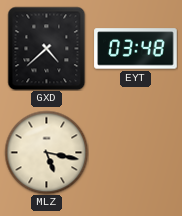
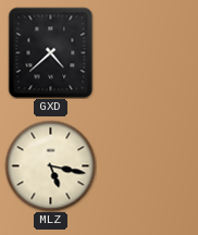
EYT: 03:48 -> none (136, 49)
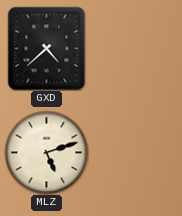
MLZ: 5:17 -> 5:12 (46, 152)
